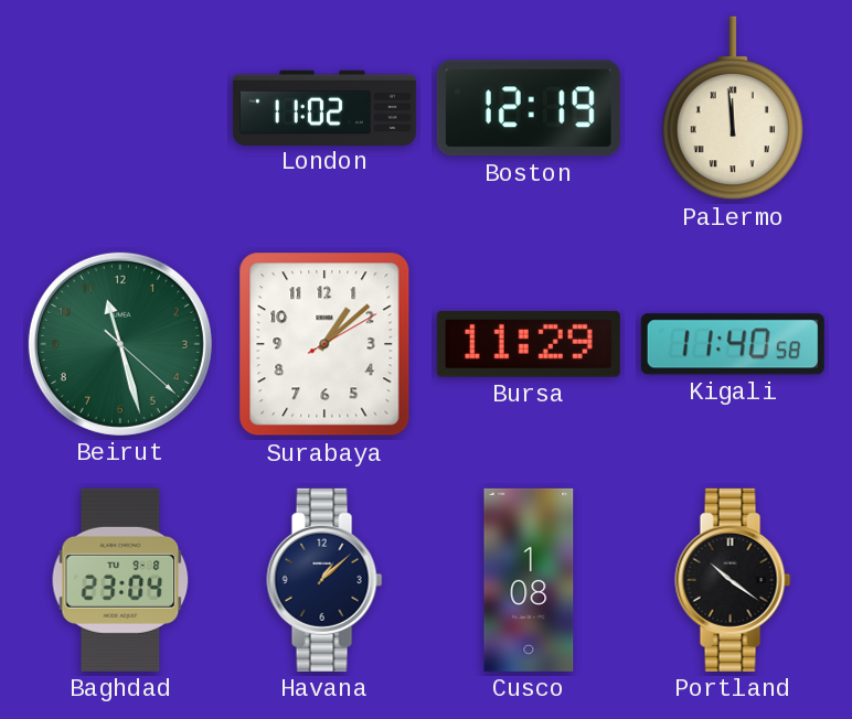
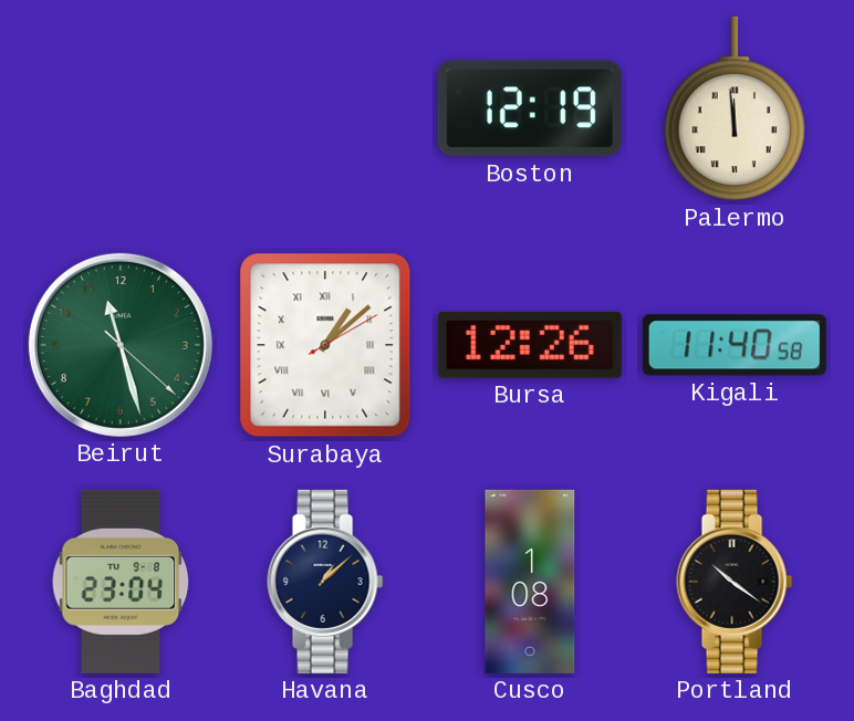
London: 11:02 -> none (324, 107)
Surabaya numerals: Arabic -> Roman (325, 345)
Bursa: 11:29 -> 12:26 (530, 345)
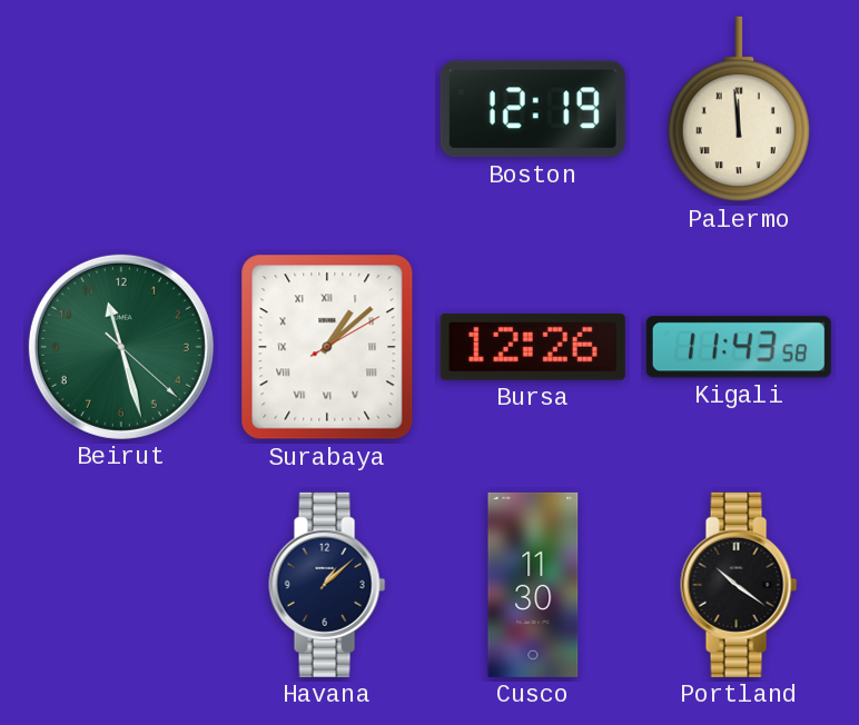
Kigali: 11:40 -> 11:43 (739, 347)
Baghdad: 23:04 -> none (121, 582)
Cusco: 1:08 -> 11:30 (533, 585)
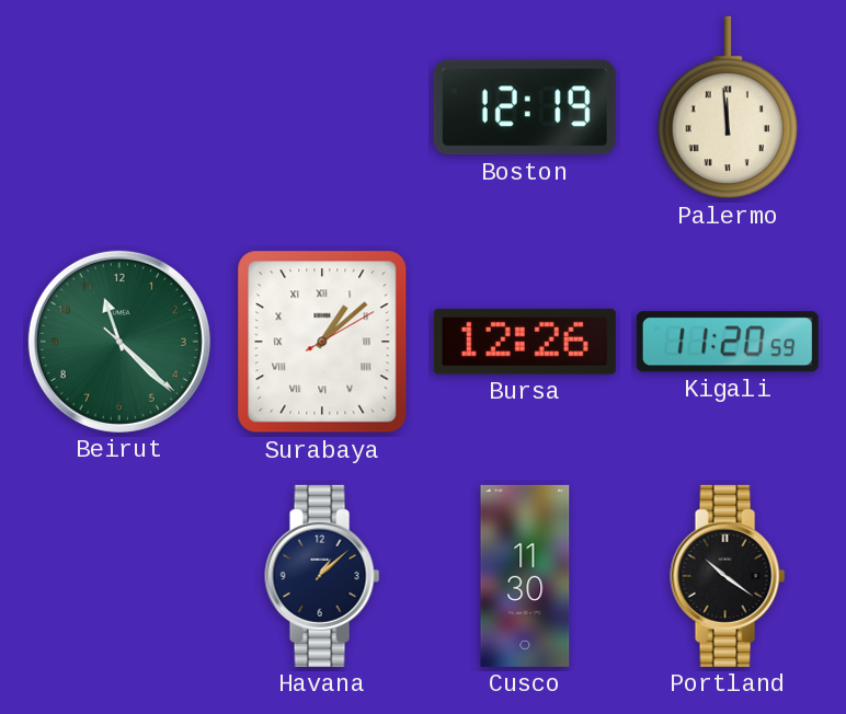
Beirut: 11:27 -> 11:22 (119, 342)
Kigali: 11:43 -> 11:20 (728, 342)
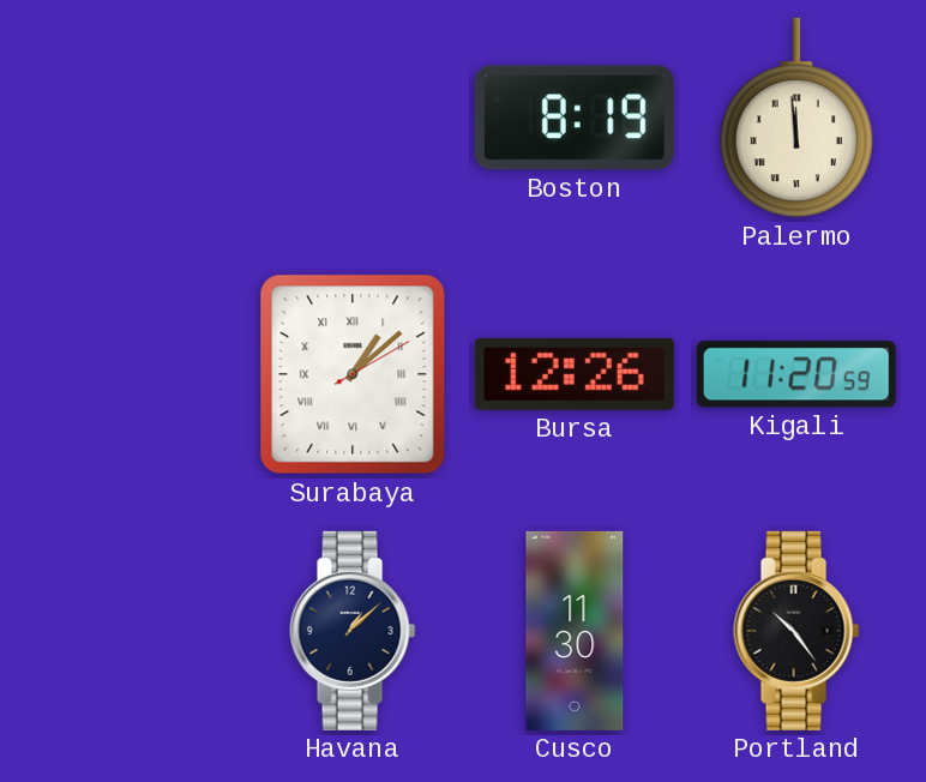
Boston: 12:19 -> 8:19 (575, 118)
Beirut: 11:22 -> none (119, 342)
Portland: 10:21 -> 10:24 (796, 631)
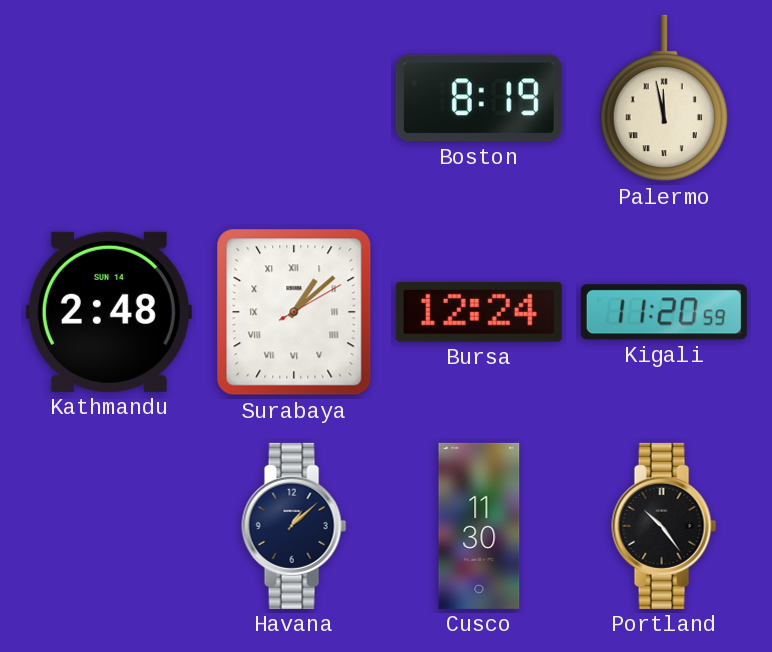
Palermo: 11:59 -> 11:58 (664, 98)
Kathmandu: none -> 2:48 (109, 312)
Bursa: 12:26 -> 12:24 (479, 312)
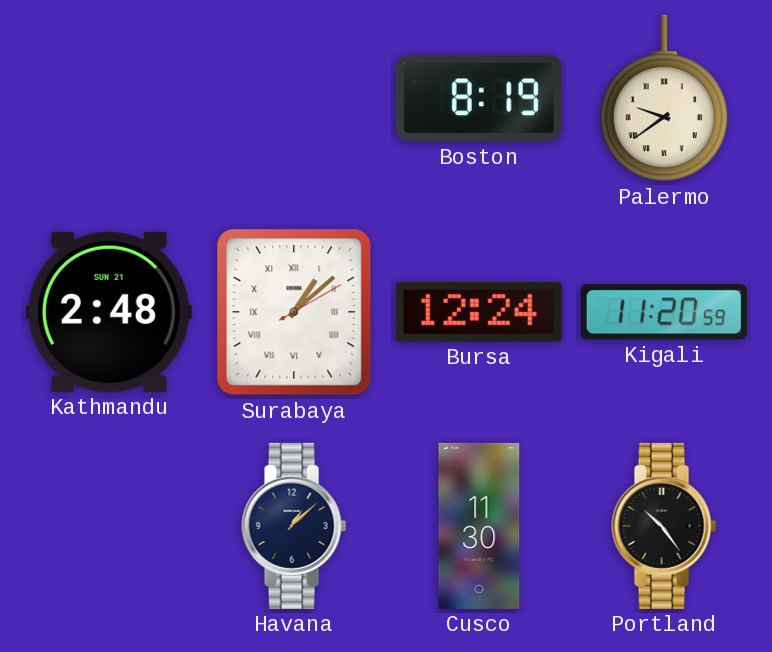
Palermo: 11:58 -> 9:39 (664, 98)
Kathmandu date: SUN 14 -> SUN 21 (109, 312)
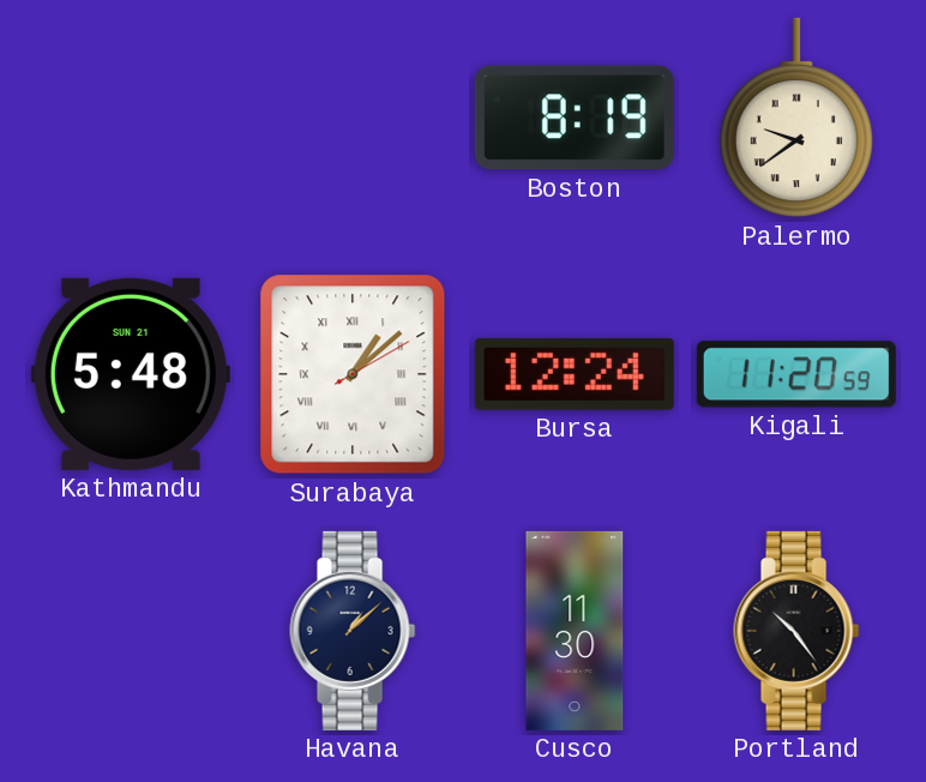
Kathmandu: 2:48 -> 5:48 (131, 374)
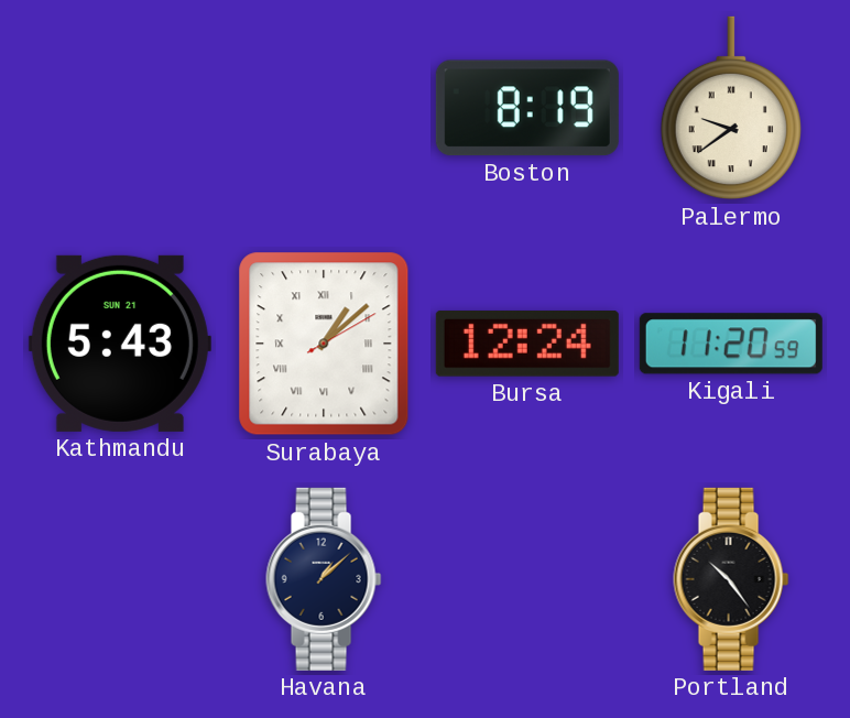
Kathmandu: 5:48 -> 5:43 (120, 344)
Cusco: 11:30 -> none (575, 631)
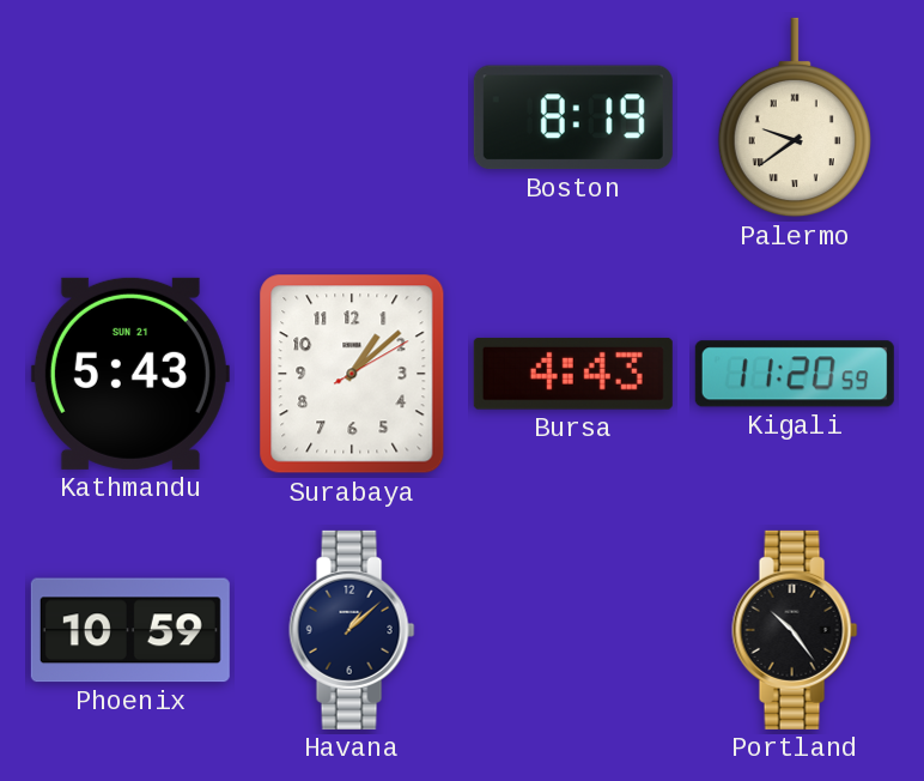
Surabaya numerals: Roman -> Arabic (352, 374)
Bursa: 12:24 -> 4:43 (573, 374)
Phoenix: none -> 10:59 (130, 630)
